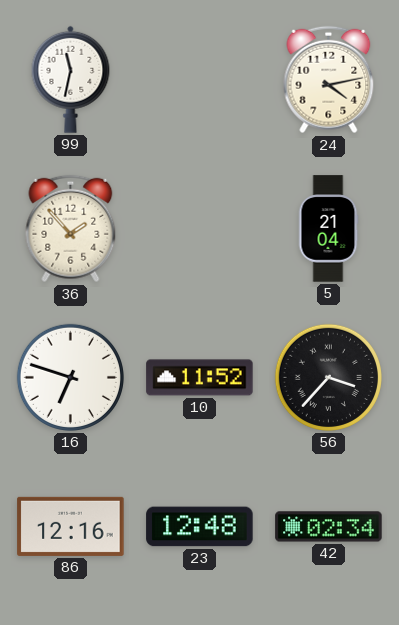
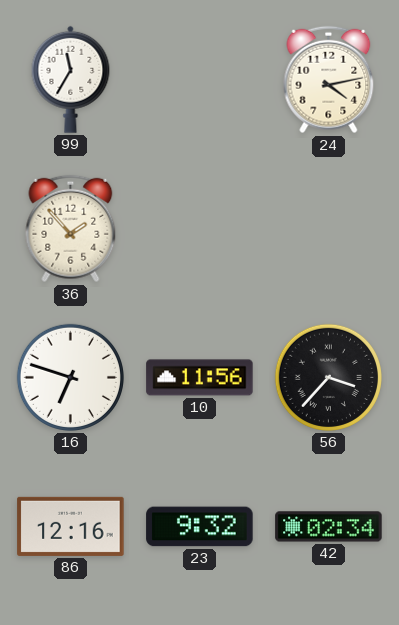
99: 11:32 -> 11:35 (71, 79)
5: 21:04 -> none (328, 229)
10: 11:52 -> 11:56 (200, 378)
23: 12:48 -> 9:32 (200, 527)
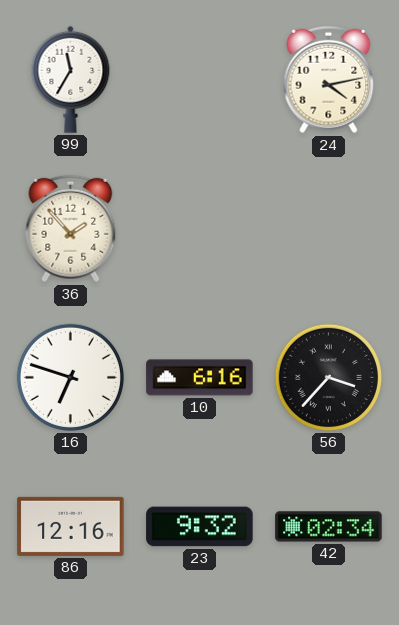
10: 11:56 -> 6:16 (200, 378)
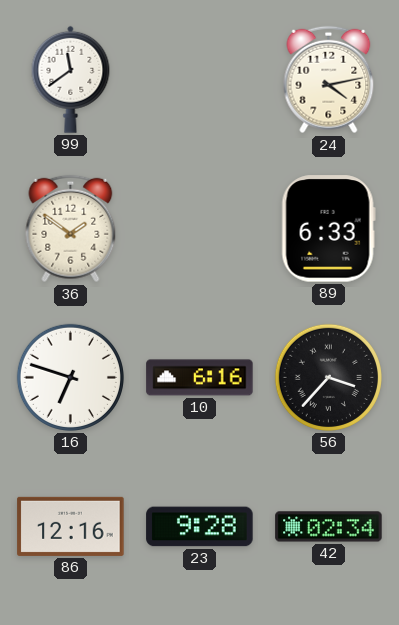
99: 11:35 -> 11:39 (71, 79)
36: 1:53 -> 1:51 (71, 229)
89: none -> 6:33 (328, 229)
23: 9:32 -> 9:28 (200, 527)
